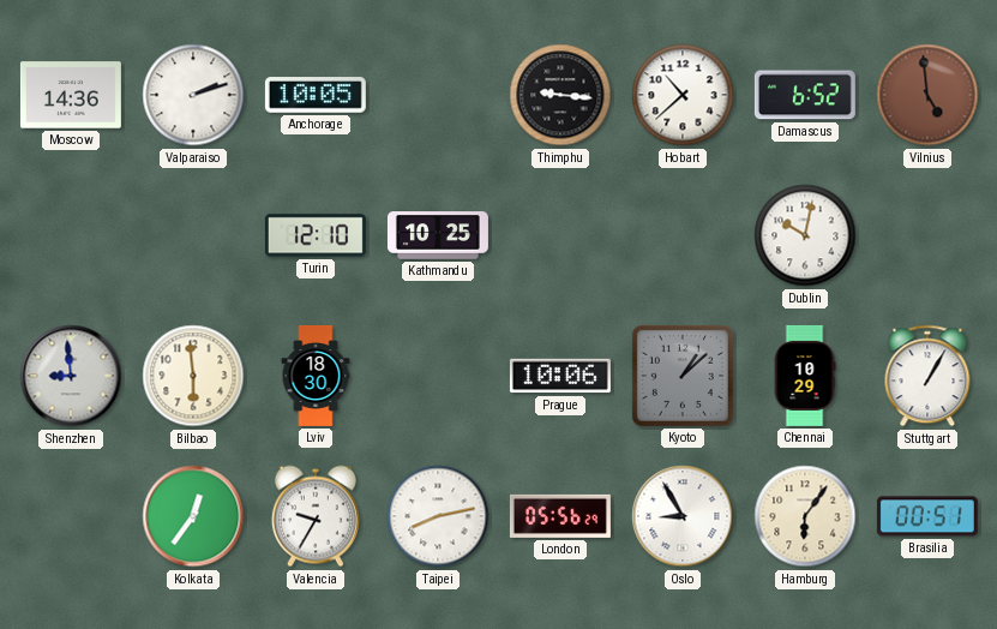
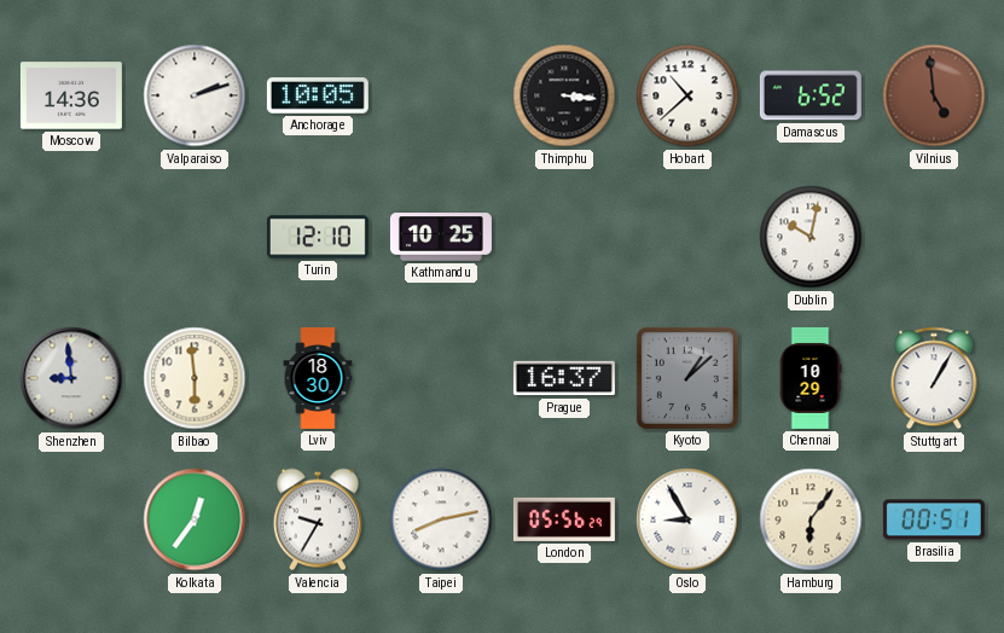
Thimphu: 9:16 -> 3:16 (564, 95)
Prague: 10:06 -> 16:37 (564, 378)
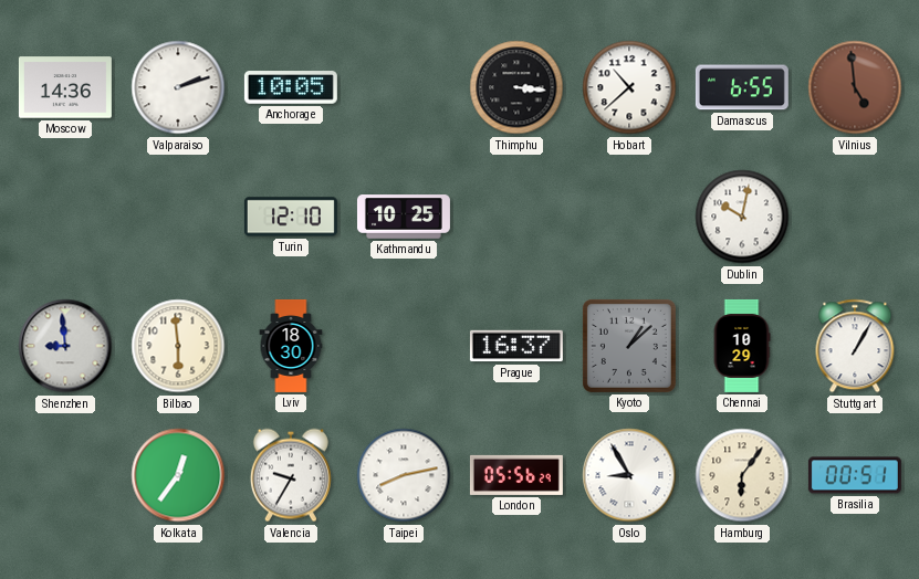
Damascus: 6:52 -> 6:55 (742, 87)
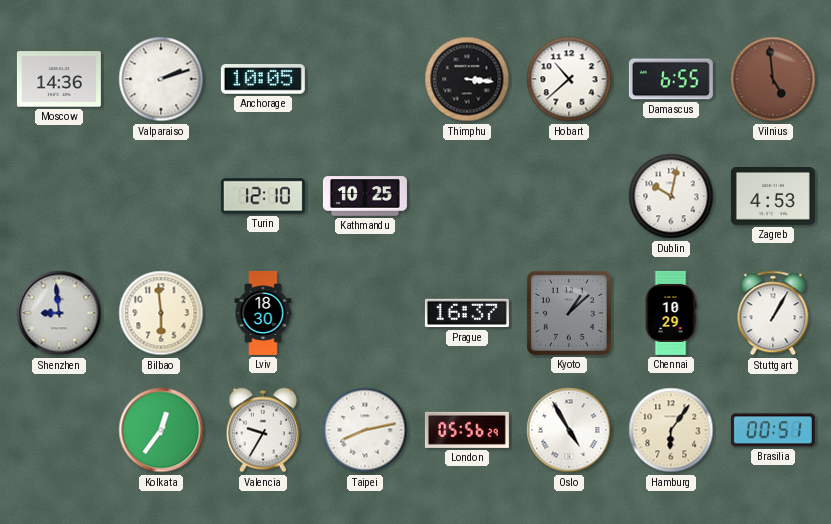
Zagreb: none -> 4:53 (773, 197)
Oslo: 8:55 -> 4:55 (569, 430)
